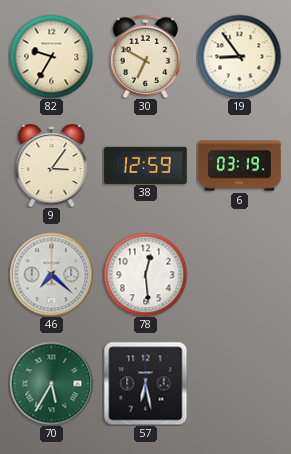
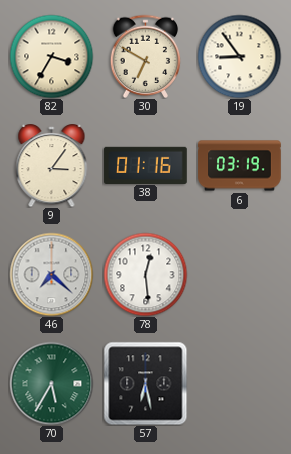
82: 9:35 -> 3:35 (51, 56)
38: 12:59 -> 01:16 (146, 165)
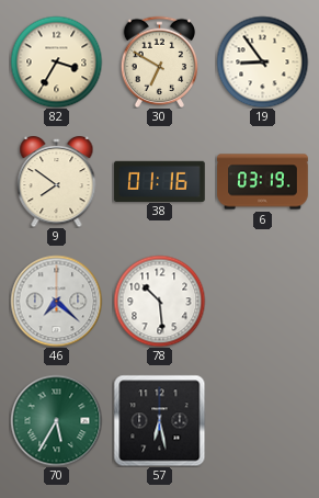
9: 3:06 -> 7:51 (57, 182)
78: 12:29 -> 10:29 (159, 301)
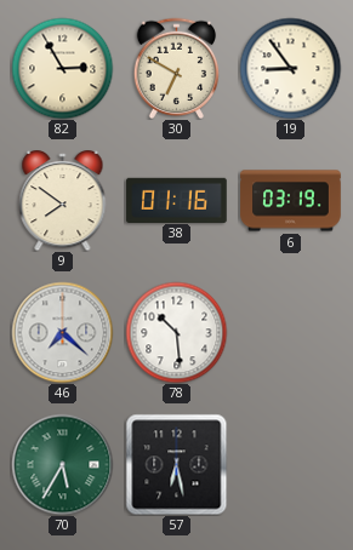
82: 3:35 -> 2:55 (62, 68)
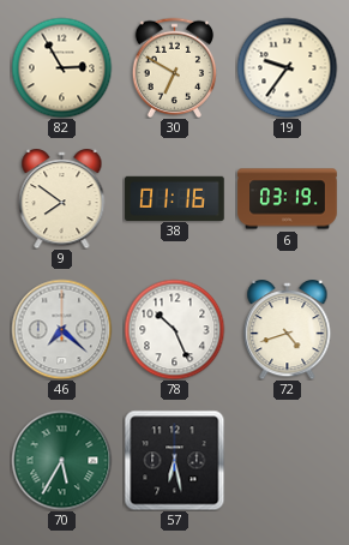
19: 8:54 -> 9:36 (287, 67)
78: 10:29 -> 10:26 (174, 329)
72: none -> 4:42 (288, 330)
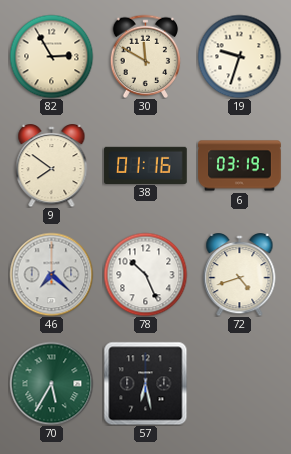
30: 6:50 -> 11:50 (146, 56)
19: 9:36 -> 9:33 (239, 56)
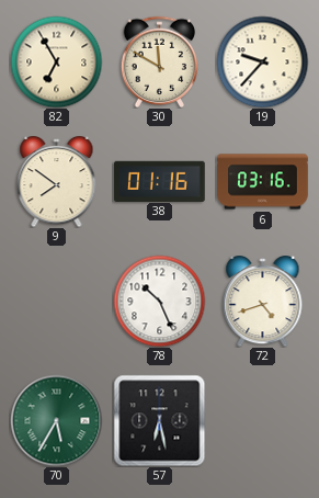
82: 2:55 -> 6:55 (56, 61)
19: 9:33 -> 9:37 (262, 61)
6: 03:19 -> 03:16 (263, 182)
46: 7:22 -> none (51, 274)
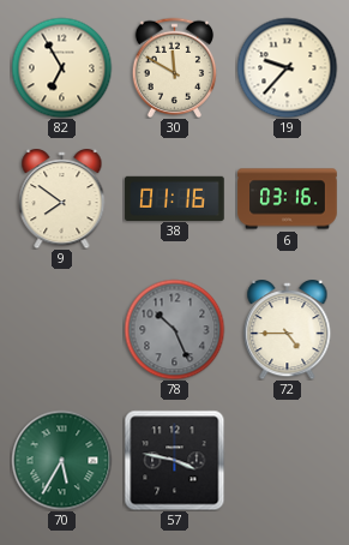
78 dial: white -> grey (174, 329)
72: 4:42 -> 4:45 (288, 330)
57: 6:28 -> 3:47 (174, 460)
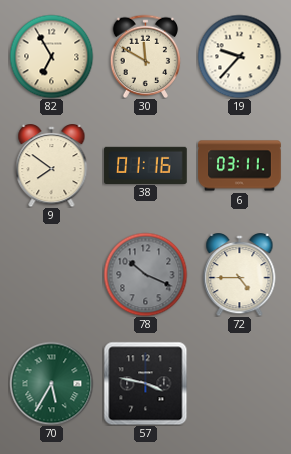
6: 03:16 -> 03:11 (240, 166)
78: 10:26 -> 10:19 (145, 274)
